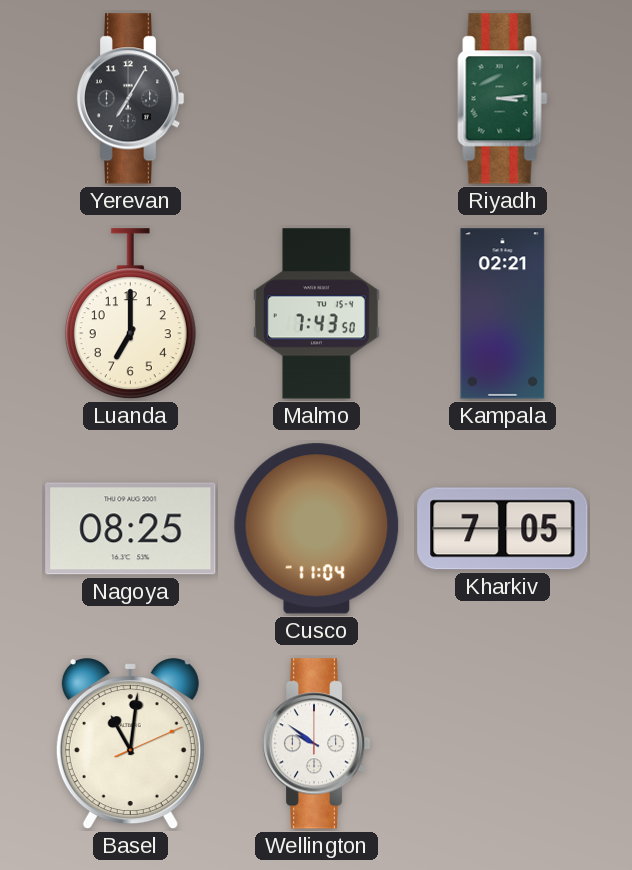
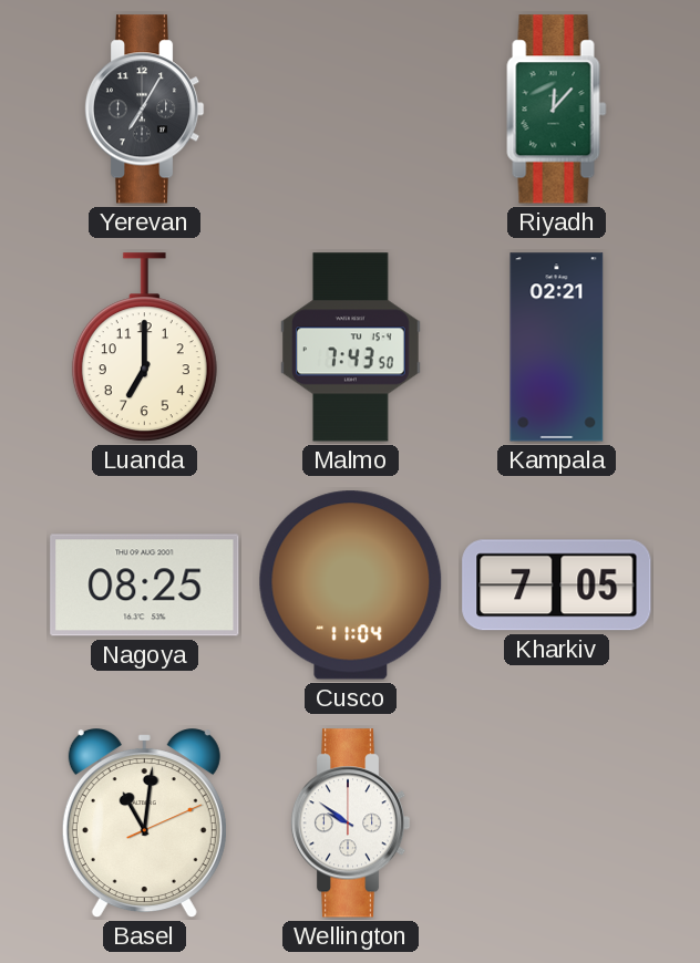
Riyadh: 3:14 -> 12:07 (557, 110)
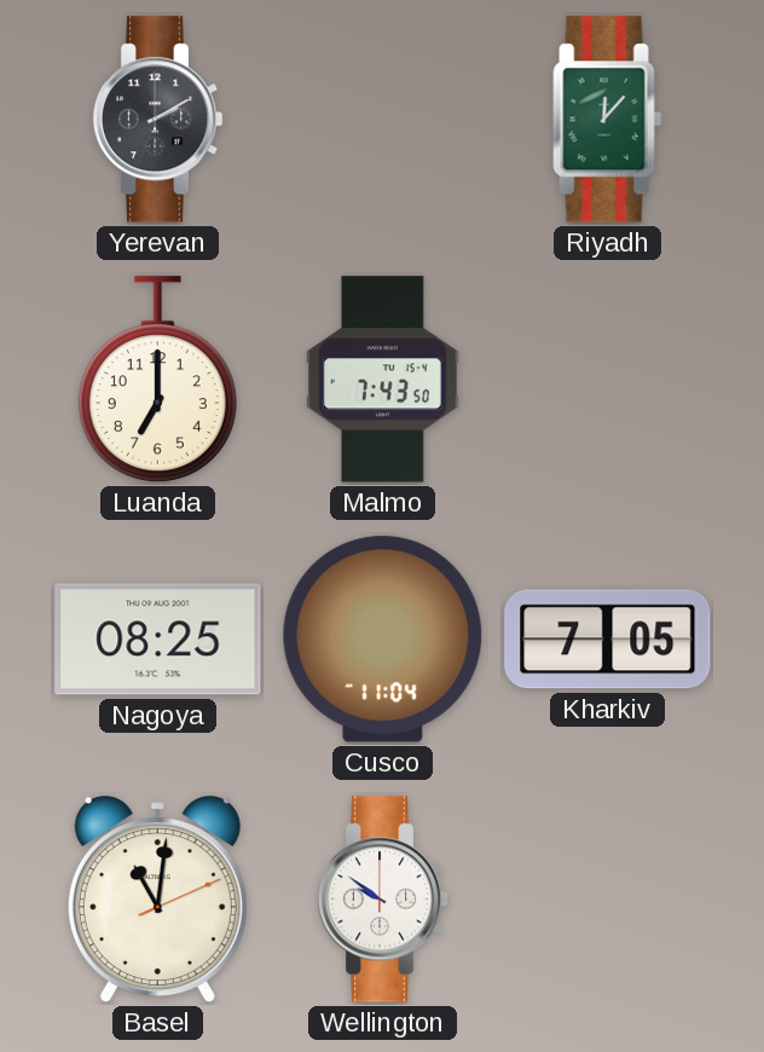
Yerevan: 7:05 -> 2:10 (157, 120)
Kampala: 02:21 -> none (557, 348)
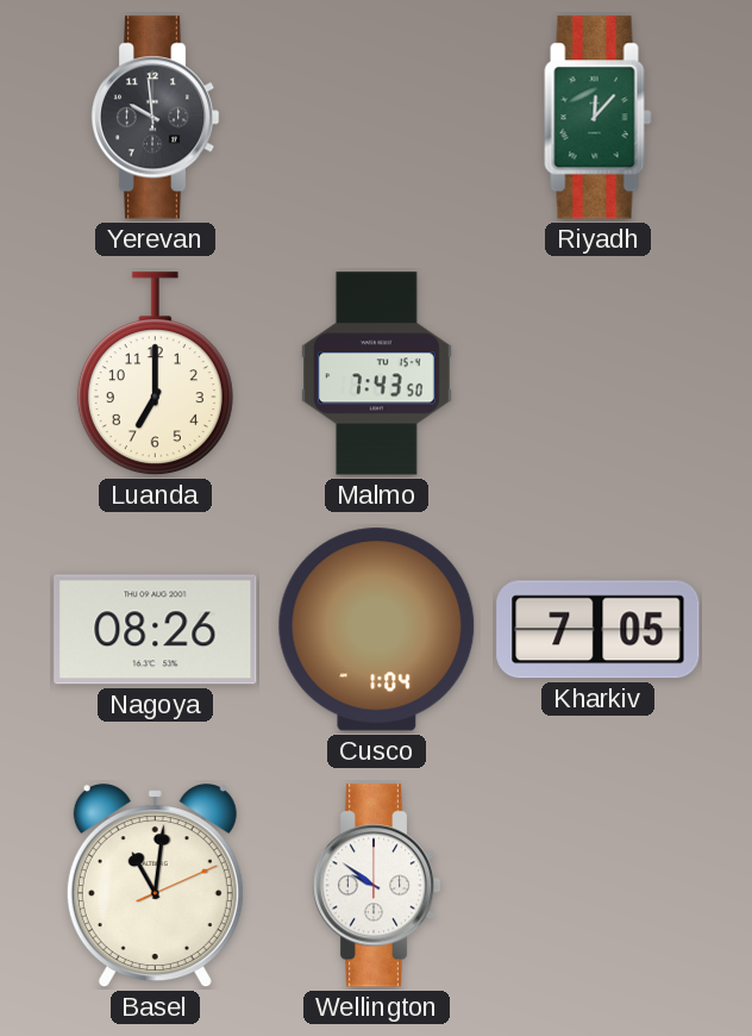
Yerevan: 2:10 -> 9:59 (155, 118)
Nagoya: 08:25 -> 08:26 (156, 630)
Cusco: 11:04 -> 1:04 (377, 630)
